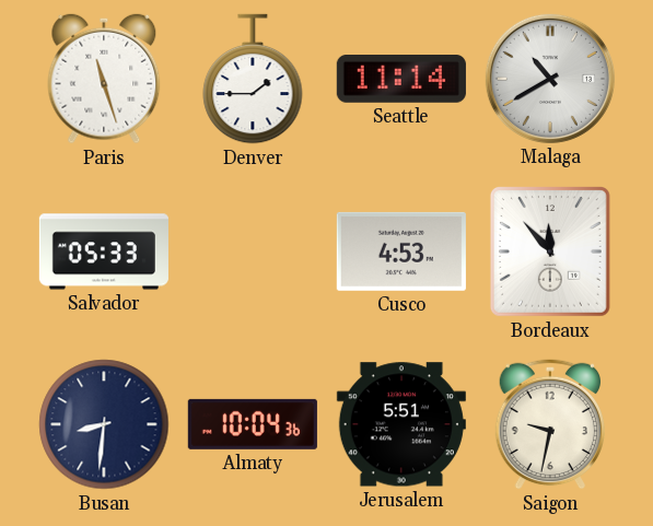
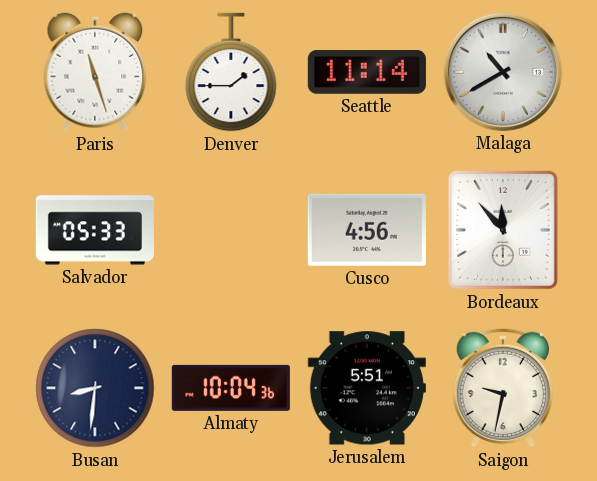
Cusco: 4:53 -> 4:56 (367, 230)
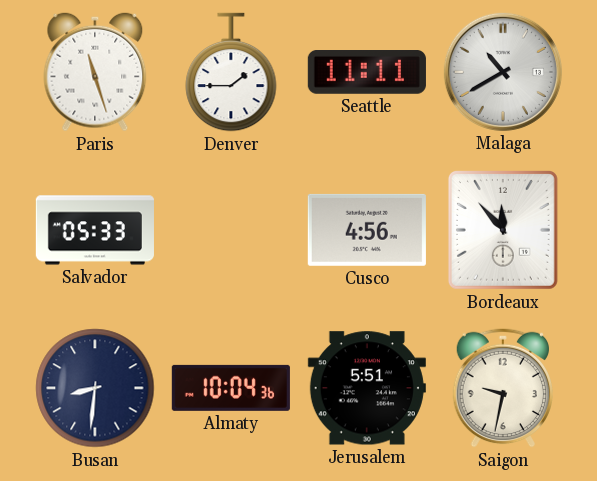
Seattle: 11:14 -> 11:11 (367, 73)
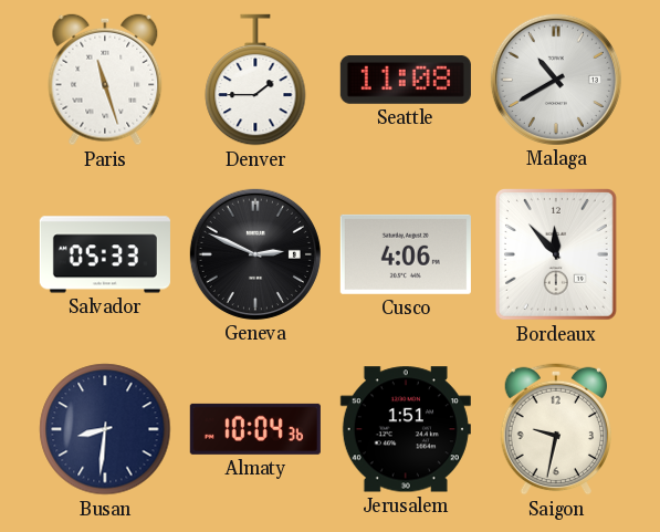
Seattle: 11:11 -> 11:08 (406, 81)
Geneva: none -> 2:49 (255, 254)
Cusco: 4:56 -> 4:06 (406, 254)
Jerusalem: 5:51 -> 1:51 (406, 429)
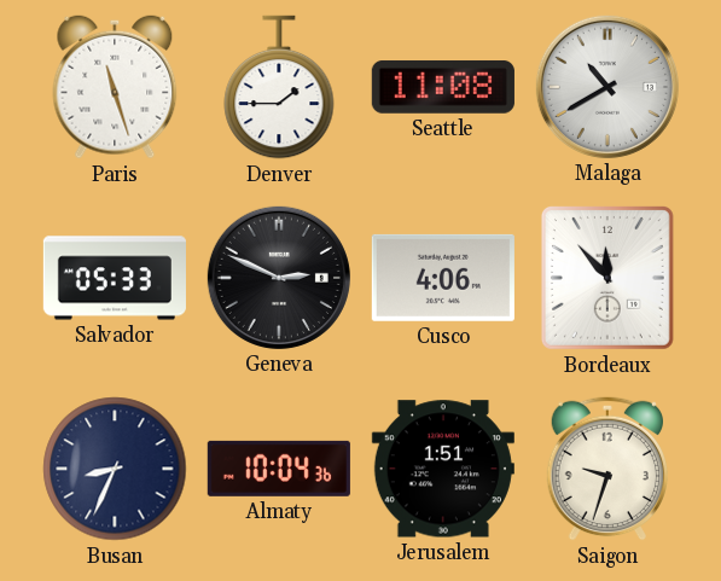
Busan: 8:31 -> 8:34 (115, 469)
Saigon: 9:32 -> 9:33 (606, 469)
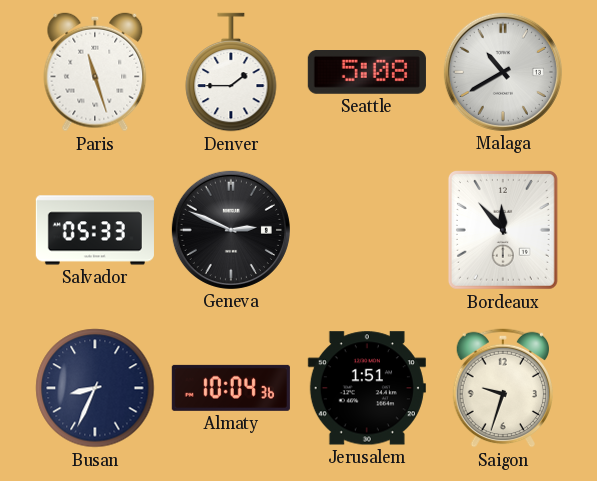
Seattle: 11:08 -> 5:08 (367, 73)
Cusco: 4:06 -> none (443, 278)
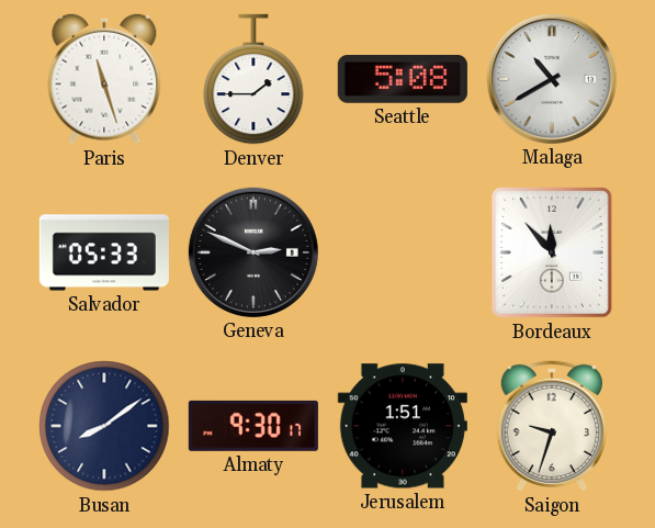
Busan: 8:34 -> 8:09 (104, 426)
Almaty: 10:04 -> 9:30 (253, 426)
